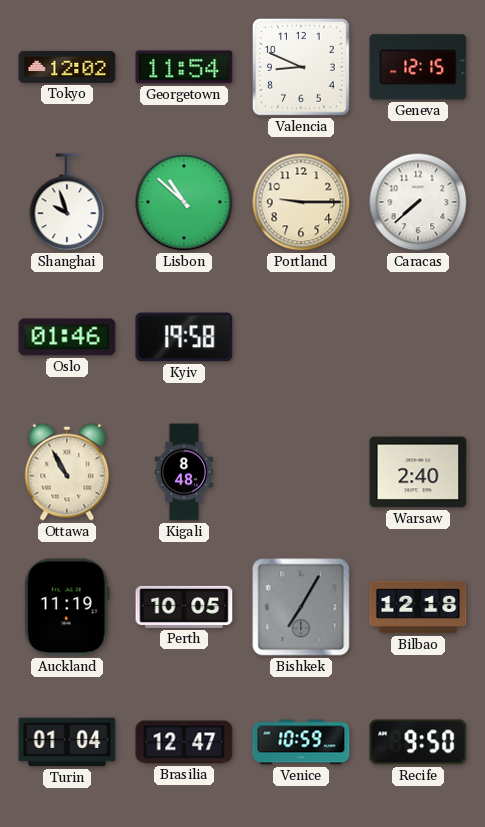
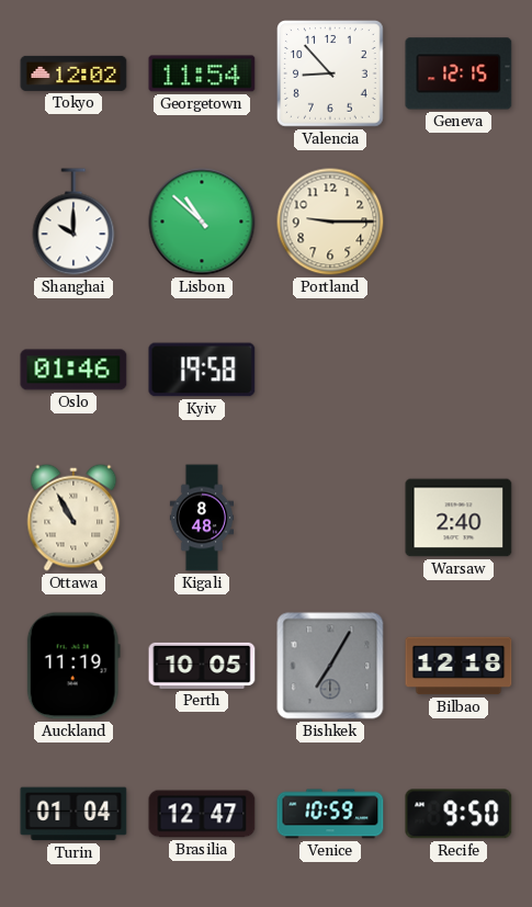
Valencia: 8:49 -> 8:53 (331, 75)
Shanghai: 9:57 -> 10:00 (73, 222)
Caracas: 7:38 -> none (418, 202)
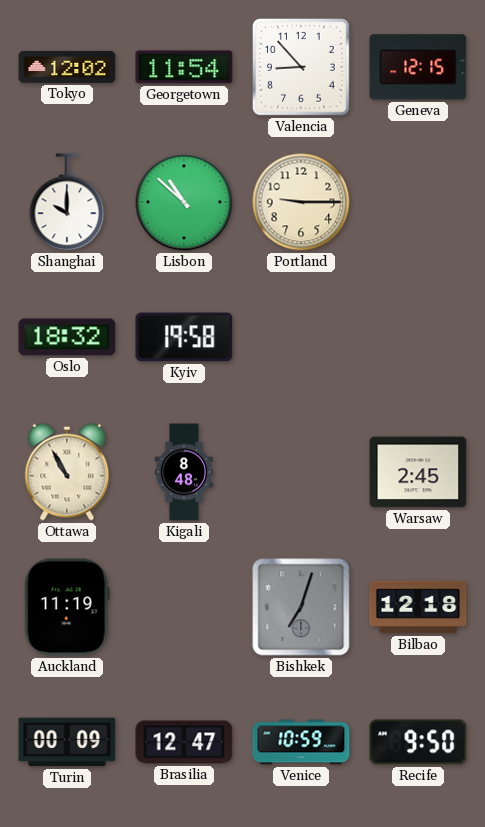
Oslo: 01:46 -> 18:32 (67, 337)
Warsaw: 2:40 -> 2:45 (418, 472)
Perth: 10:05 -> none (202, 666)
Bishkek: 7:05 -> 7:03 (301, 607)
Turin: 01:04 -> 00:09 (67, 742)
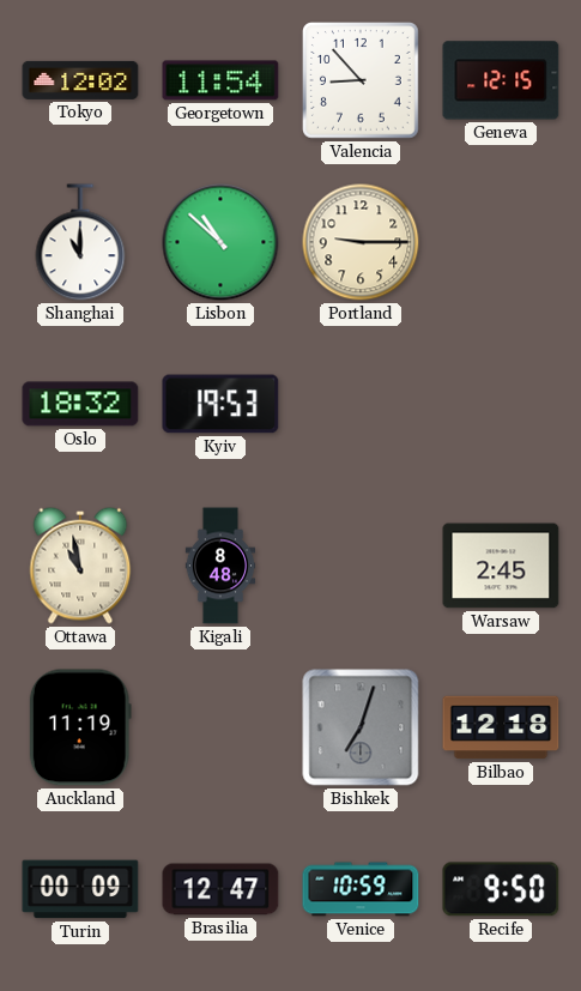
Shanghai: 10:00 -> 11:00 (80, 242)
Kyiv: 19:58 -> 19:53 (220, 404)
Ottawa: 10:55 -> 10:58 (80, 566)
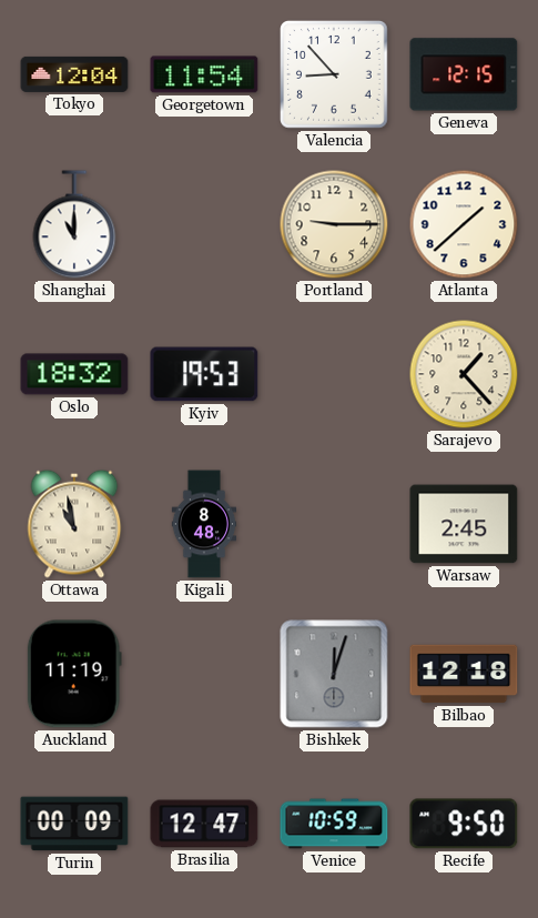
Tokyo: 12:02 -> 12:04 (74, 74)
Lisbon: 10:52 -> none (220, 242)
Atlanta: none -> 1:38 (464, 224)
Sarajevo: none -> 1:23 (464, 374)
Bishkek: 7:03 -> 12:03 (334, 674)
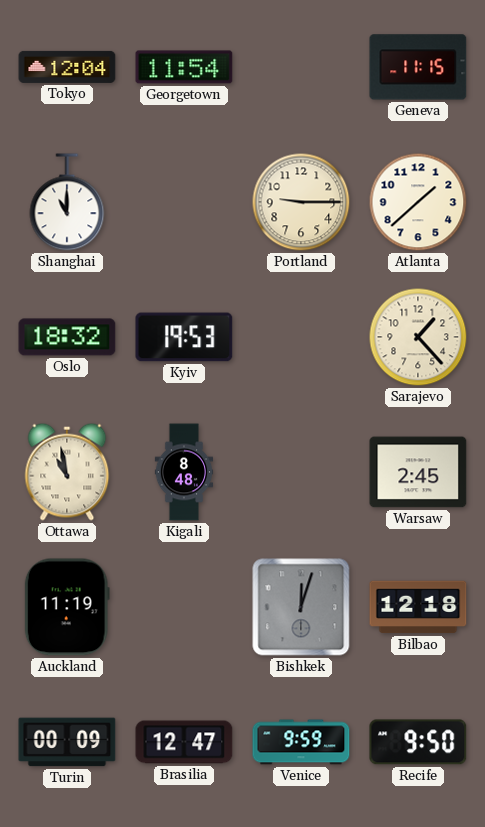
Valencia: 8:53 -> none (335, 75)
Geneva: 12:15 -> 11:15 (418, 67)
Venice: 10:59 -> 9:59 (301, 742)
